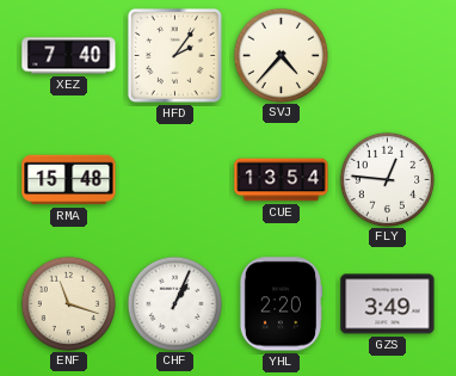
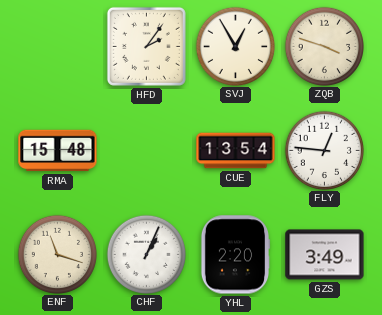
XEZ: 7:40 -> none (69, 56)
SVJ: 4:37 -> 12:55 (235, 46)
ZQB: none -> 3:48 (324, 46)
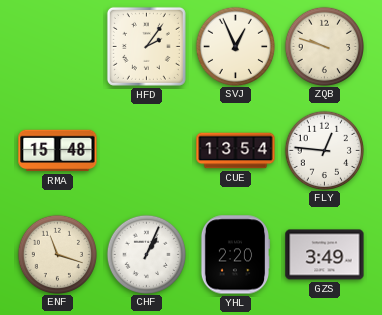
SVJ: 12:55 -> 12:56 (235, 46)
ZQB: 3:48 -> 9:48 (324, 46)
